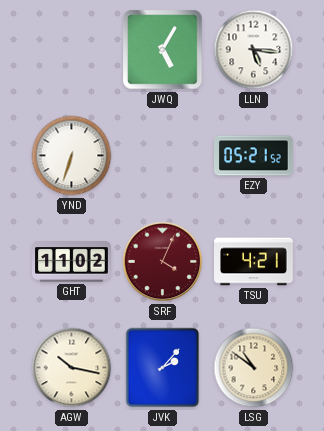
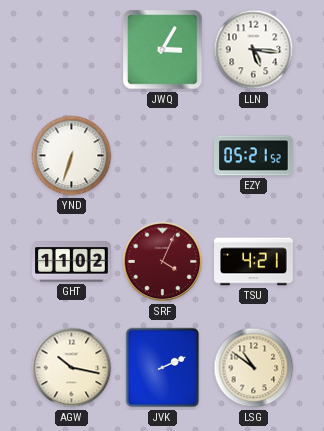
JWQ: 5:05 -> 3:05 (163, 50)
JVK: 2:07 -> 2:11 (163, 368)
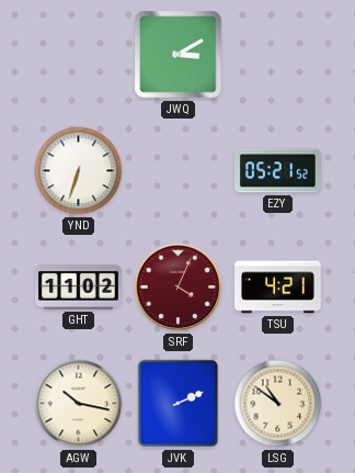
JWQ: 3:05 -> 3:10 (179, 55)
LLN: 5:16 -> none (254, 50)
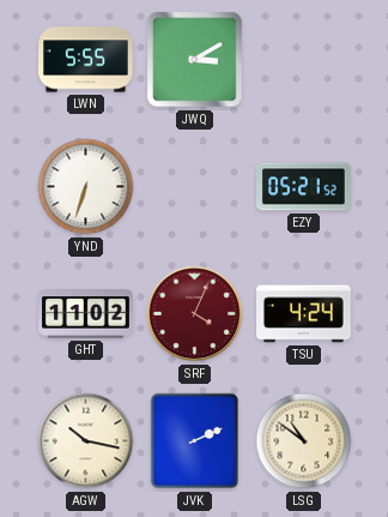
LWN: none -> 5:55 (86, 60)
TSU: 4:21 -> 4:24 (304, 314)
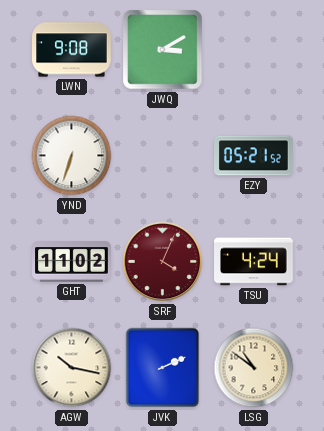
LWN: 5:55 -> 9:08 (72, 50)
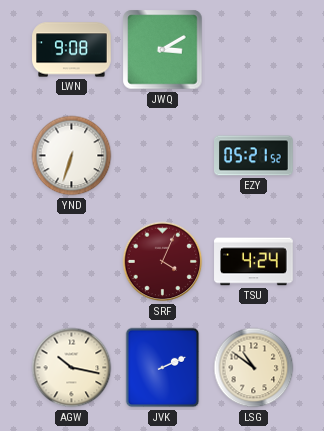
GHT: 11:02 -> none (72, 262)
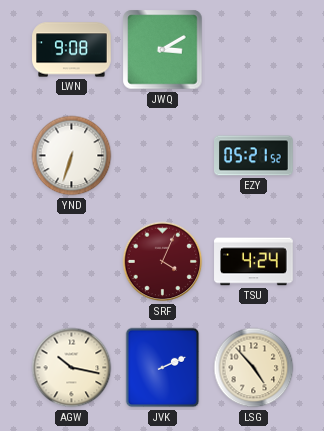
LSG: 10:51 -> 4:53 (254, 368)
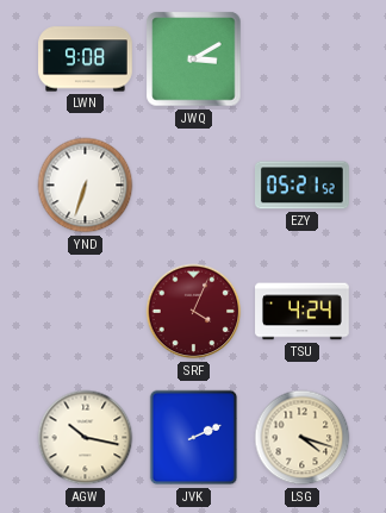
LSG: 4:53 -> 4:18 (303, 438)
